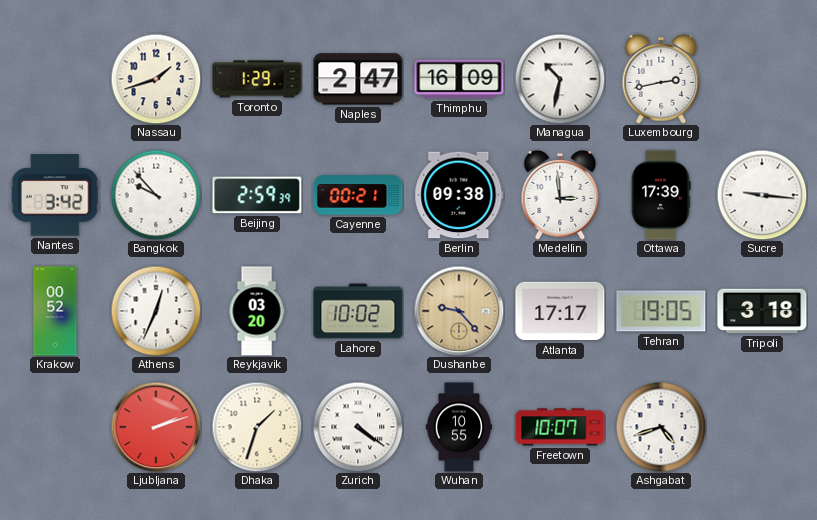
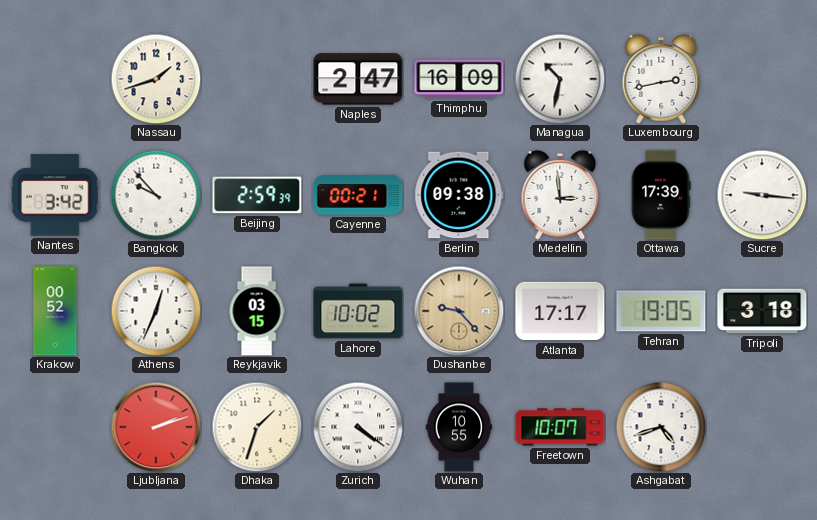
Toronto: 1:29 -> none (257, 79)
Reykjavik: 03:20 -> 03:15 (257, 311)
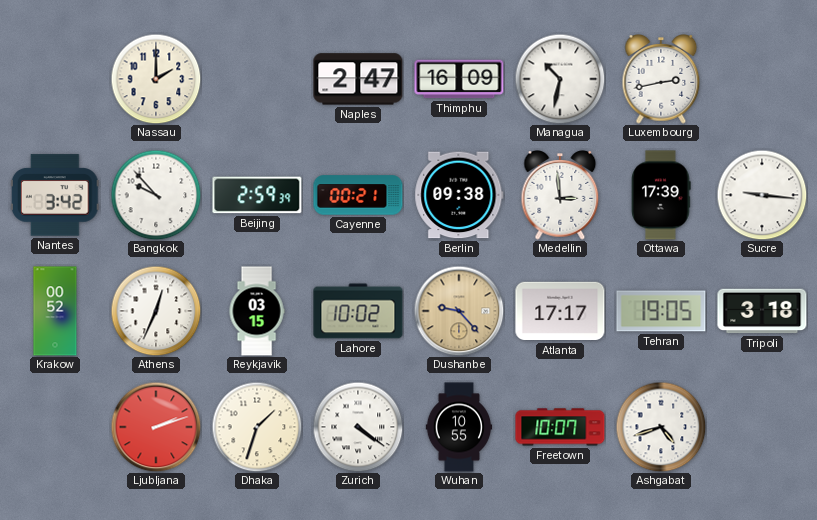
Nassau: 1:42 -> 2:00 (156, 79)
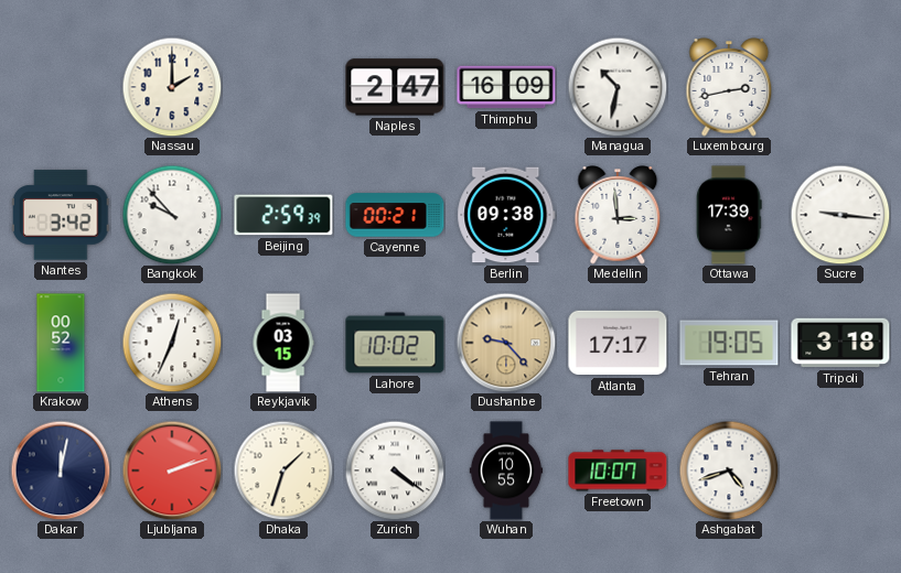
Dakar: none -> 12:02 (61, 471)
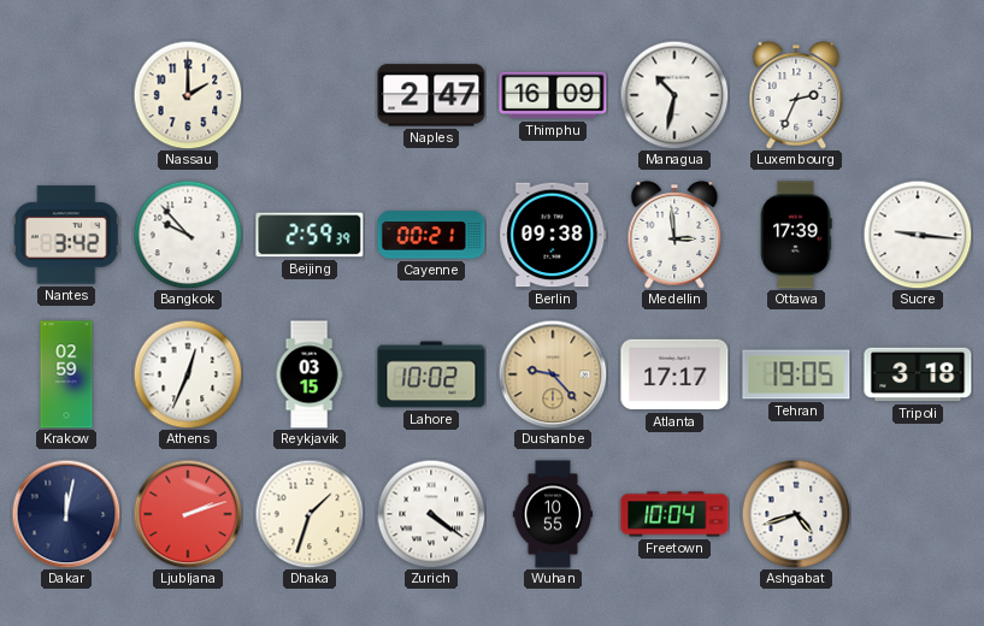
Luxembourg: 2:43 -> 2:34 (796, 95)
Krakow: 00:52 -> 02:59 (66, 374)
Freetown: 10:07 -> 10:04 (674, 514)
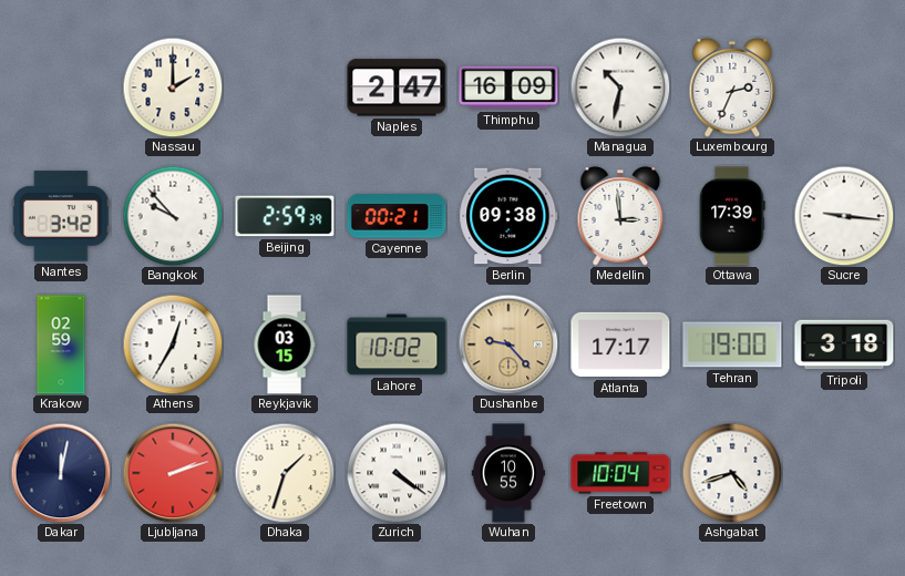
Athens: 12:34 -> 12:35 (173, 344)
Tehran: 19:05 -> 19:00 (732, 344)
